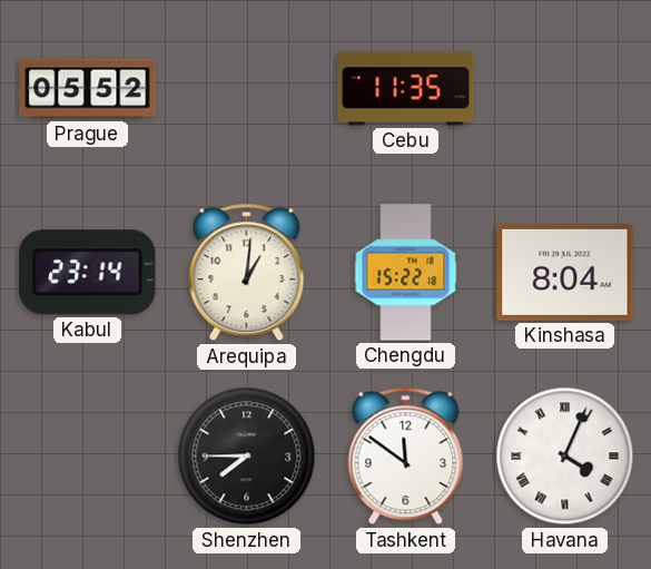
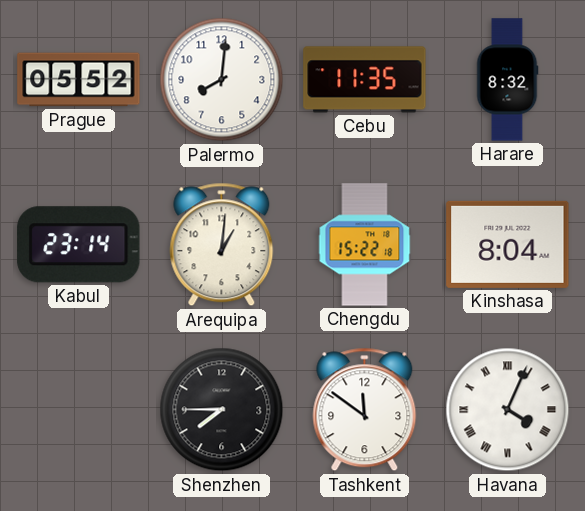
Palermo: none -> 8:01 (222, 80)
Harare: none -> 8:32 (507, 80)
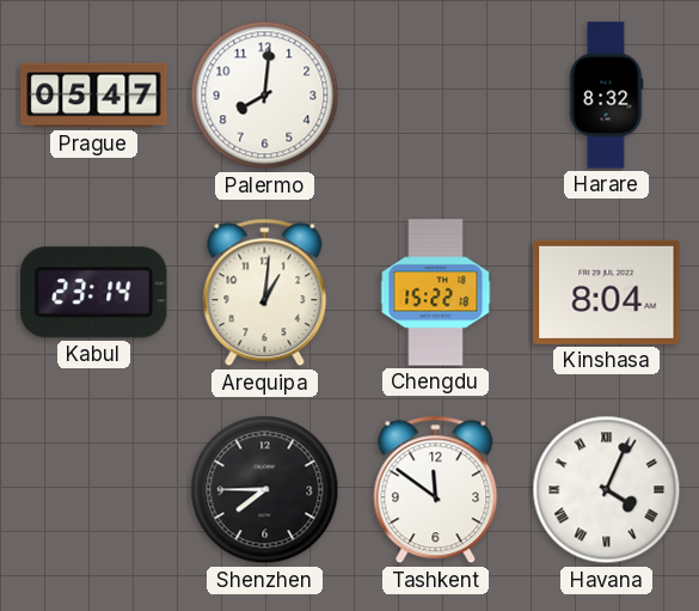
Prague: 05:52 -> 05:47 (94, 96)
Cebu: 11:35 -> none (365, 80)
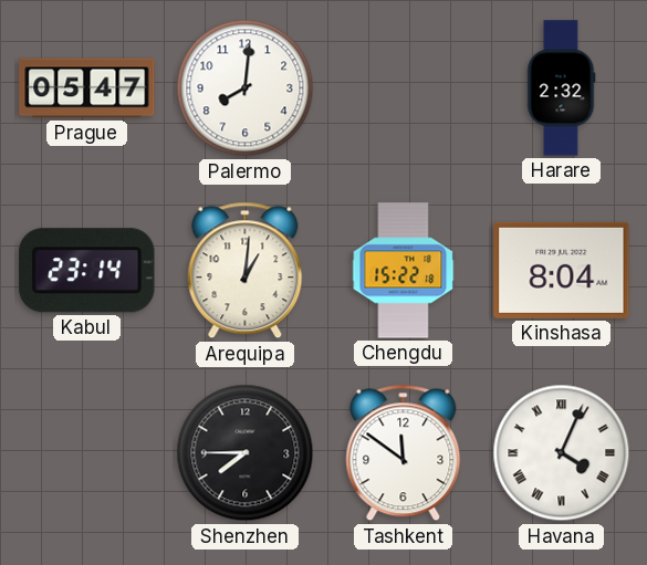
Harare: 8:32 -> 2:32 (561, 88)
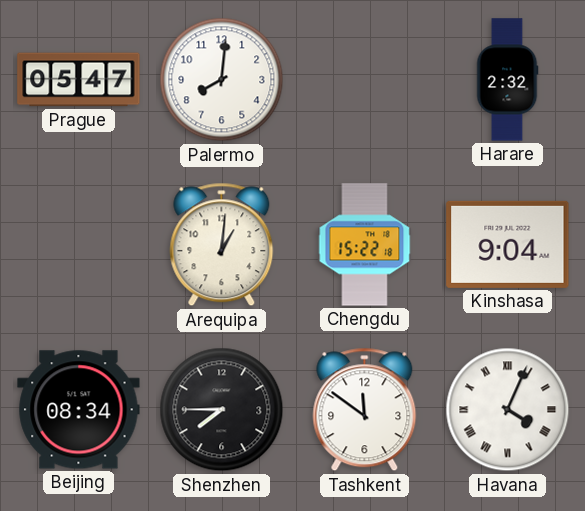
Kabul: 23:14 -> none (87, 271)
Kinshasa: 8:04 -> 9:04 (508, 244)
Beijing: none -> 08:34 (79, 410)
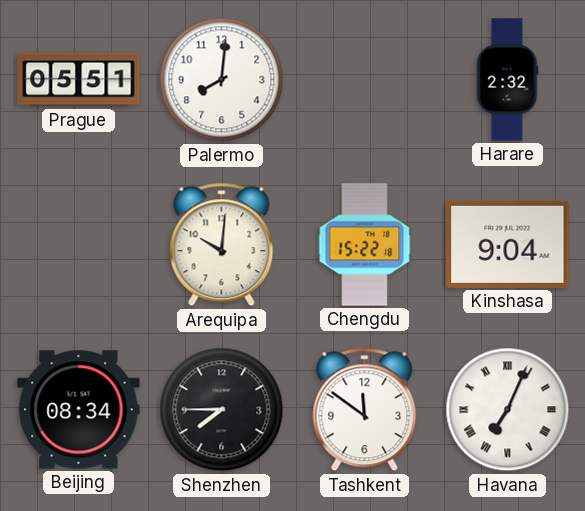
Prague: 05:47 -> 05:51 (79, 80)
Arequipa: 1:01 -> 10:01 (222, 245)
Havana: 4:04 -> 7:04 (508, 410)
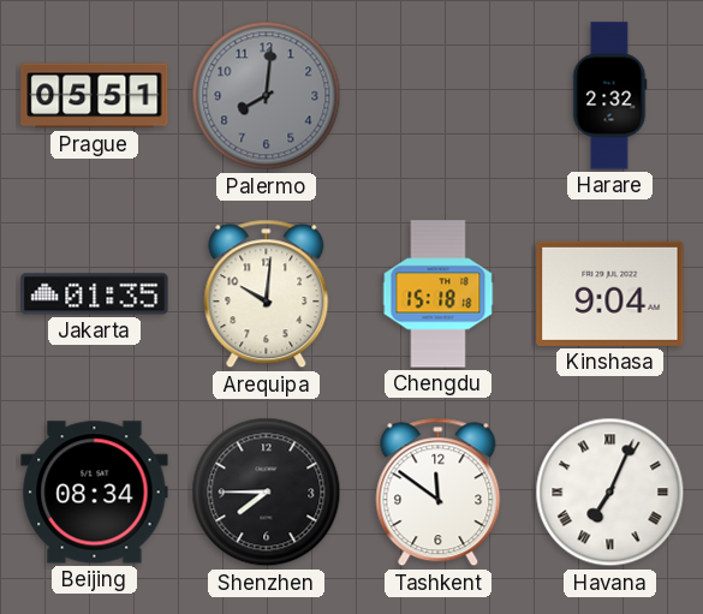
Palermo dial: white -> grey (267, 96)
Jakarta: none -> 01:35 (95, 294)
Chengdu: 15:22 -> 15:18 (439, 294)
